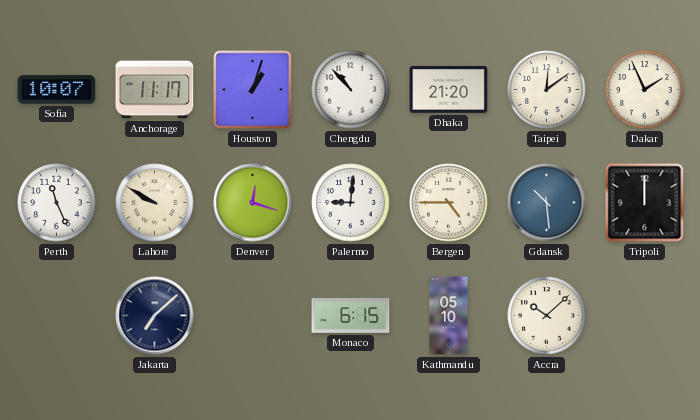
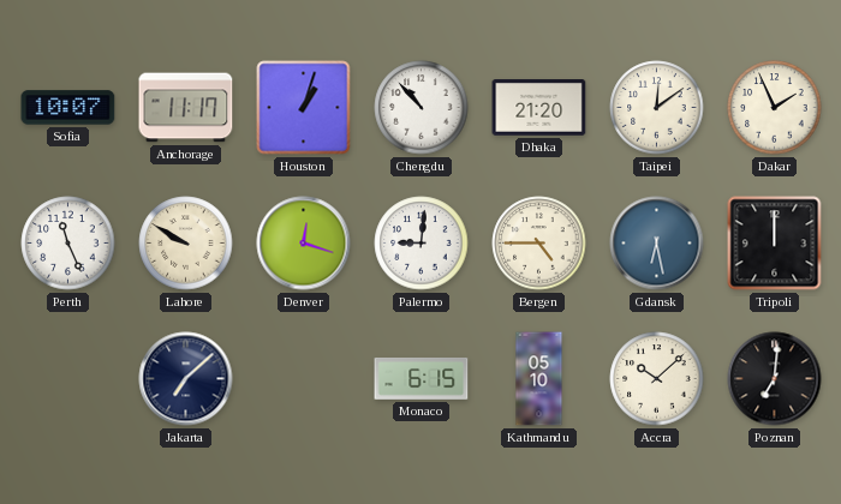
Gdansk: 10:29 -> 6:28 (657, 244)
Poznan: none -> 7:01 (775, 379)
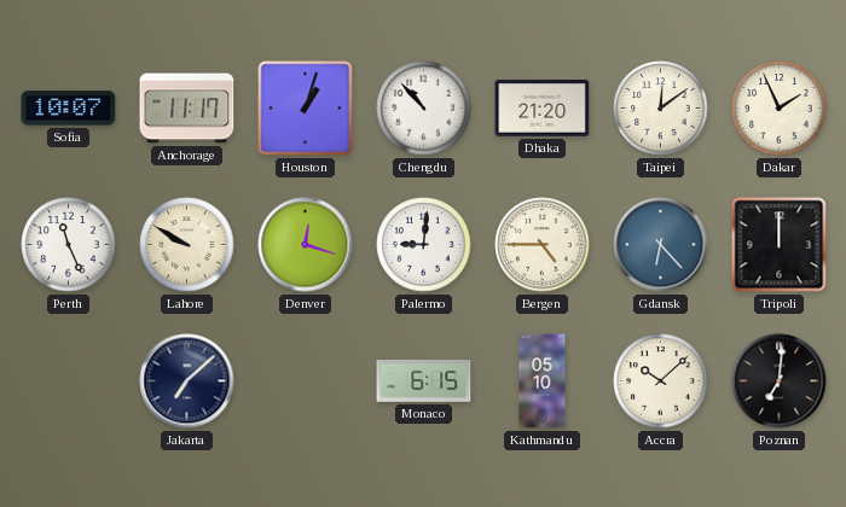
Gdansk: 6:28 -> 6:23 (661, 245)
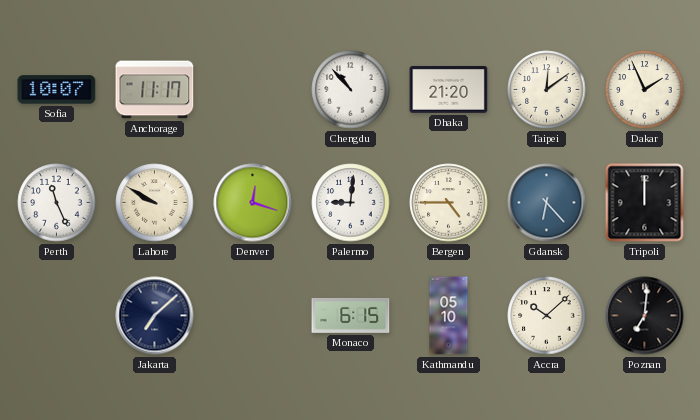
Houston: 1:03 -> none (306, 109)
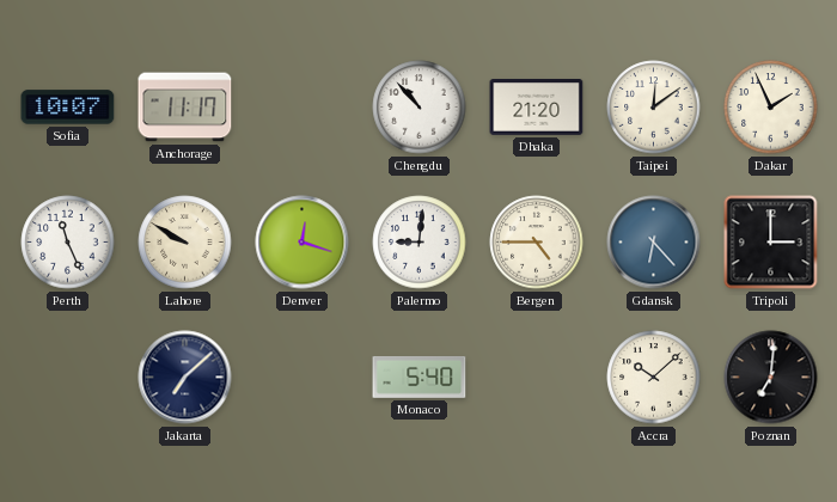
Tripoli: 12:00 -> 3:00 (771, 243)
Monaco: 6:15 -> 5:40 (420, 376)
Kathmandu: 05:10 -> none (449, 316)
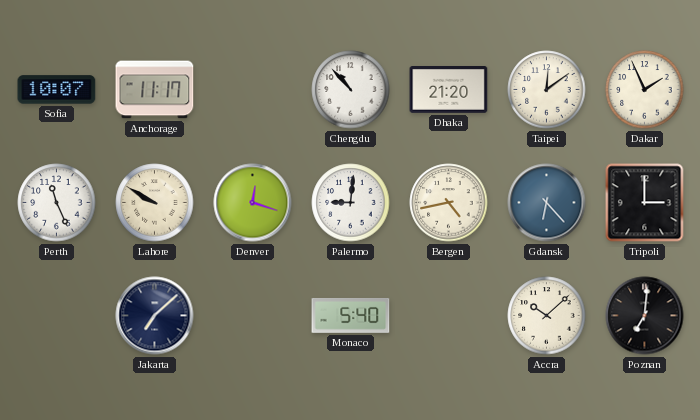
Bergen: 4:45 -> 4:43 (449, 203)
